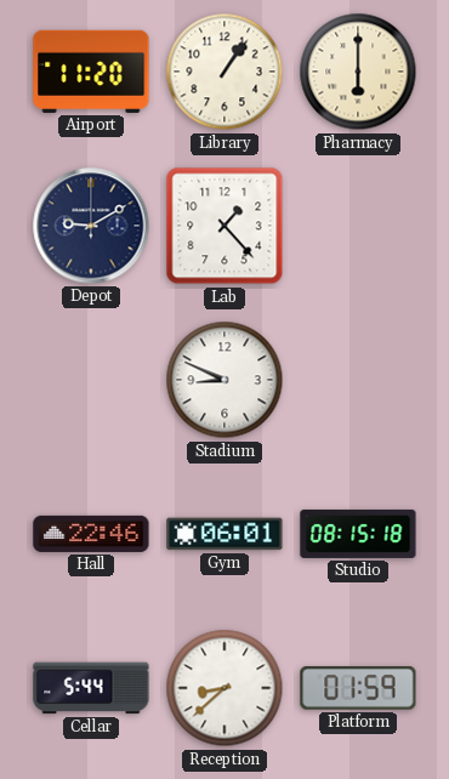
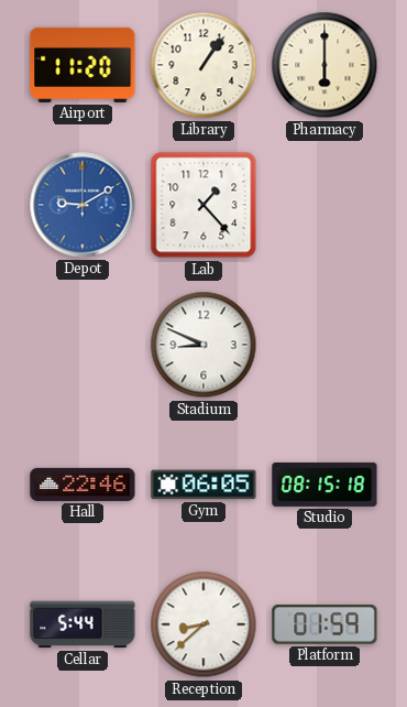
Depot dial: navy -> blue (82, 205)
Gym: 06:01 -> 06:05 (204, 485)
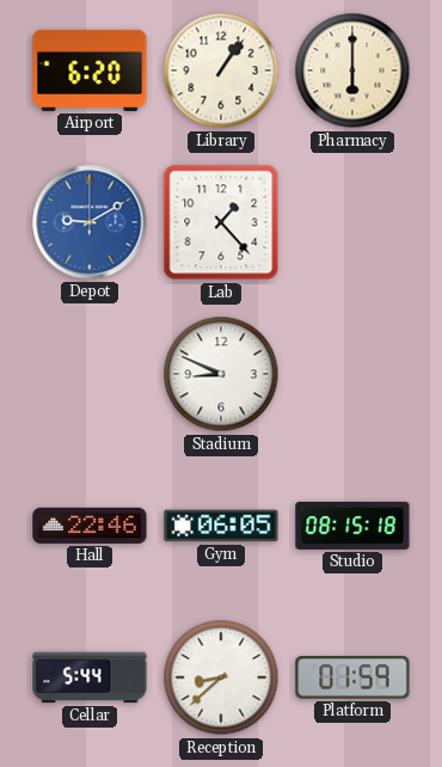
Airport: 11:20 -> 6:20 (90, 70)
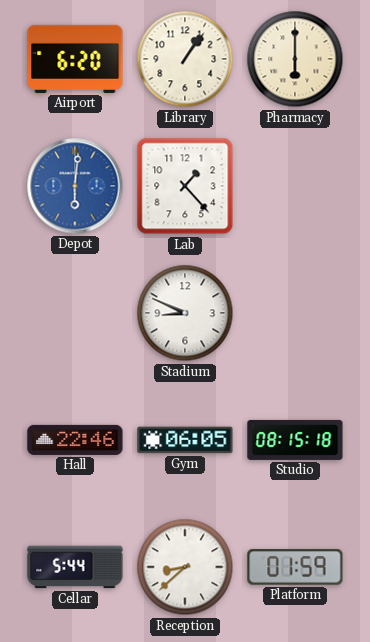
Depot: 9:10 -> 6:01 (75, 186)
